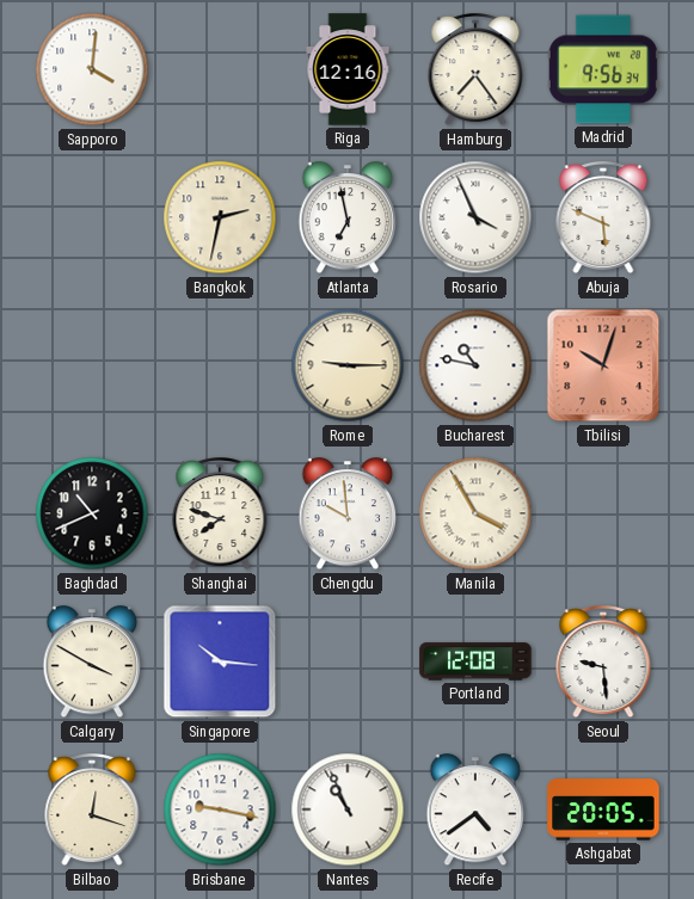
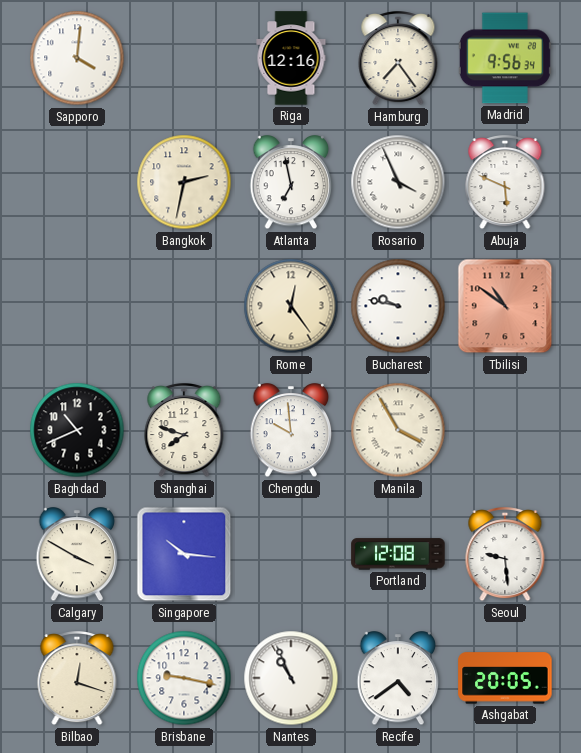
Rome: 9:15 -> 12:24 (291, 306)
Bucharest: 10:47 -> 9:47 (398, 306)
Tbilisi: 10:03 -> 10:51 (505, 306)
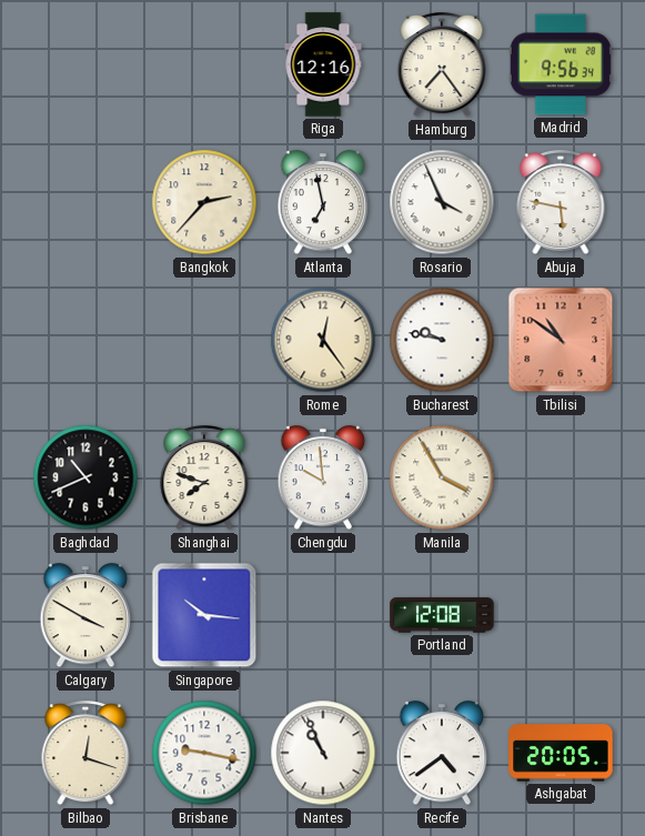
Sapporo: 4:01 -> none (77, 58)
Bangkok: 2:32 -> 2:37 (204, 202)
Abuja: 5:49 -> 5:47 (561, 203)
Seoul: 9:29 -> none (505, 555)
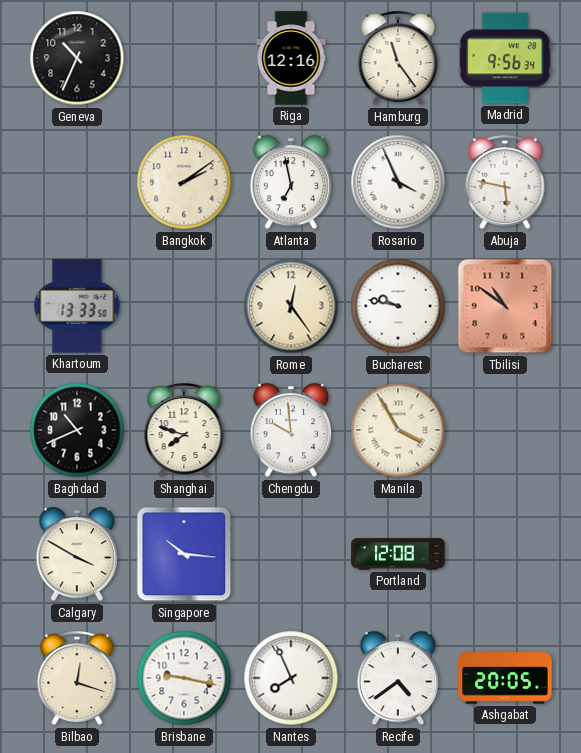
Geneva: none -> 10:34 (77, 58)
Hamburg: 7:24 -> 11:24 (398, 59)
Bangkok: 2:37 -> 2:09 (184, 182)
Khartoum: none -> 13:33 (77, 306)
Nantes: 10:56 -> 7:56 (291, 678)
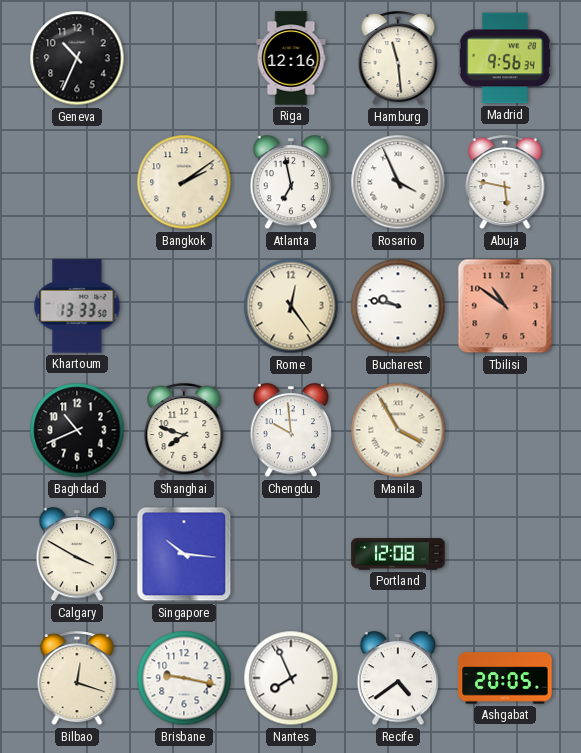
Hamburg: 11:24 -> 11:29 (398, 59)
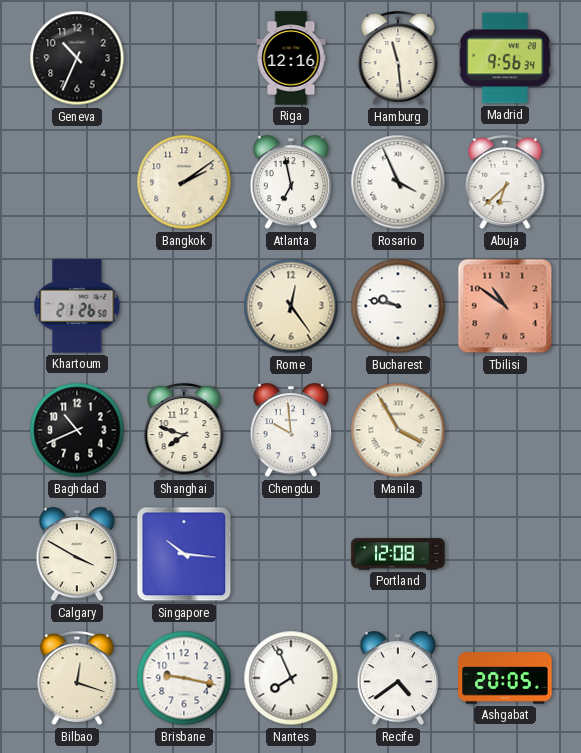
Abuja: 5:47 -> 6:38 (505, 183)
Khartoum: 13:33 -> 21:26 (77, 306)
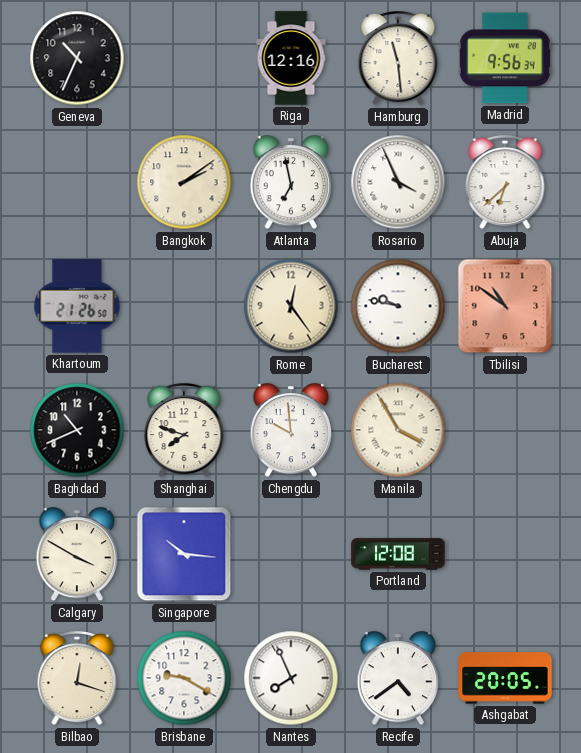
Brisbane: 9:17 -> 9:20 (184, 678)
